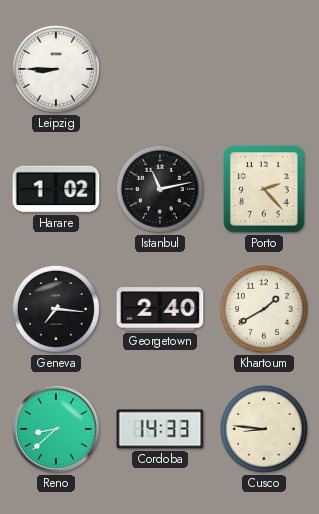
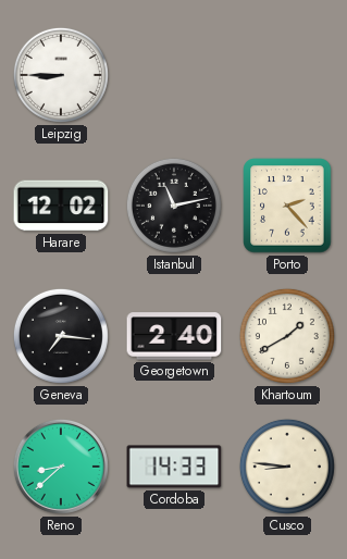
Harare: 1:02 -> 12:02 (61, 206)
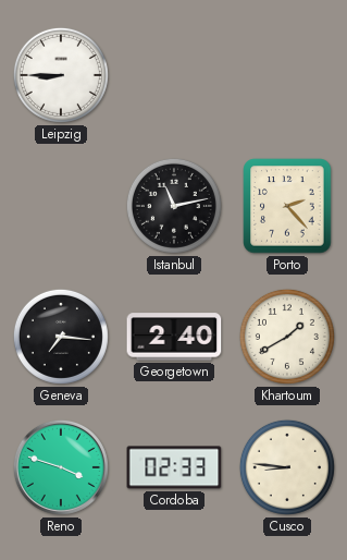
Harare: 12:02 -> none (61, 206)
Reno: 8:38 -> 3:48 (61, 467)
Cordoba: 14:33 -> 02:33 (174, 467)
